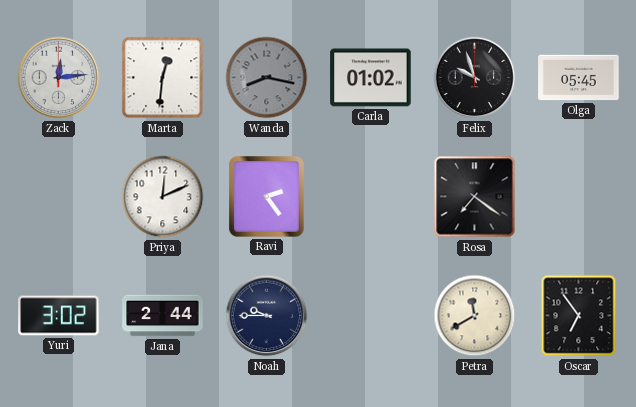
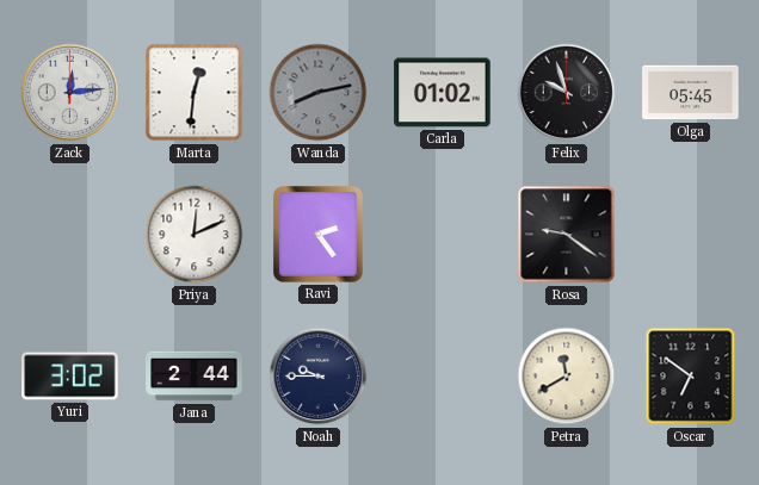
Wanda: 8:17 -> 8:13 (319, 93)
Rosa: 7:21 -> 9:21 (567, 235)
Oscar: 6:54 -> 6:51 (691, 377)
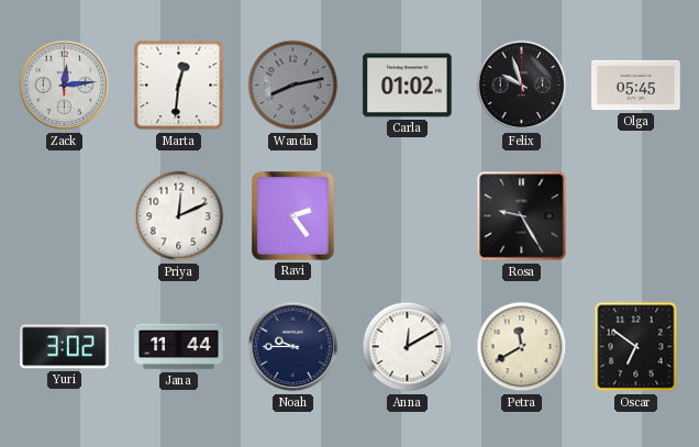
Rosa: 9:21 -> 9:25 (522, 216)
Jana: 2:44 -> 11:44 (179, 347)
Anna: none -> 12:10 (408, 347)
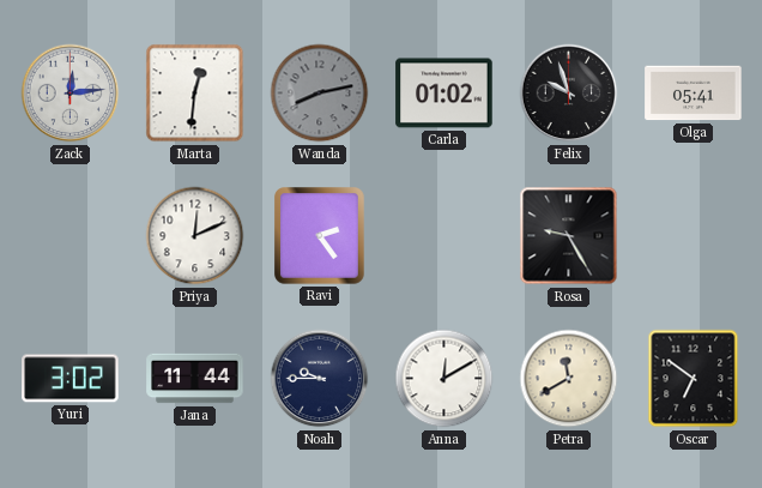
Olga: 05:45 -> 05:41 (694, 94)
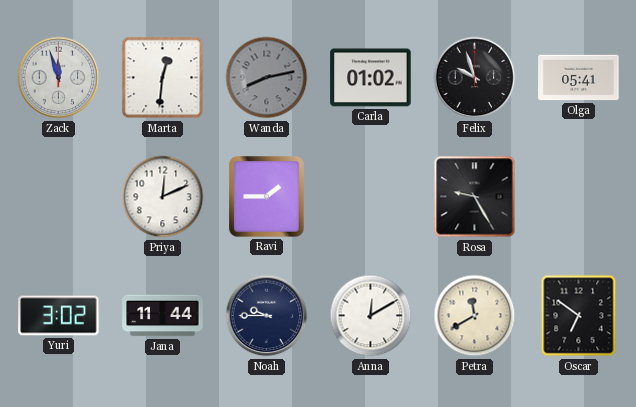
Zack: 12:14 -> 11:57 (59, 78)
Ravi: 2:24 -> 1:45 (267, 197)
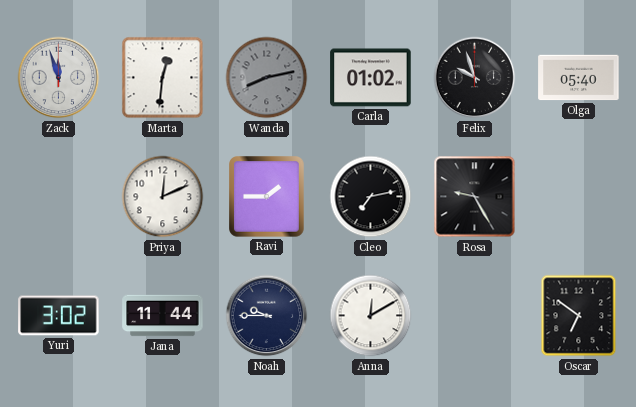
Olga: 05:41 -> 05:40 (579, 78)
Cleo: none -> 7:13 (371, 197)
Petra: 11:40 -> none (475, 316)
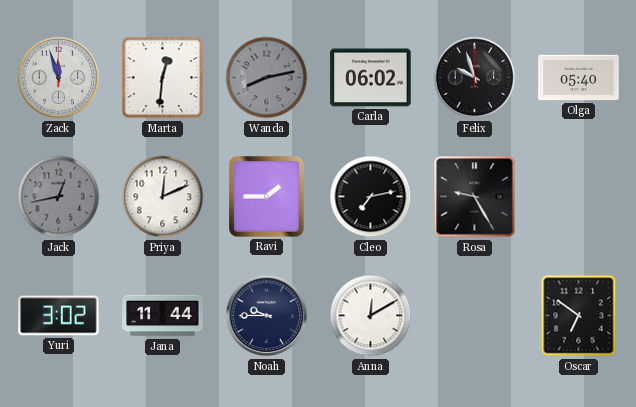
Carla: 01:02 -> 06:02 (371, 78)
Jack: none -> 12:43 (59, 197)
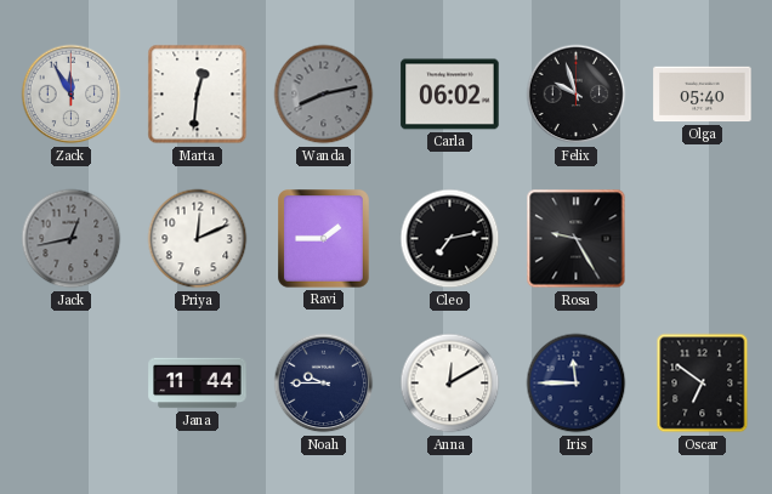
Zack: 11:57 -> 11:55 (72, 95)
Yuri: 3:02 -> none (59, 316)
Iris: none -> 11:45 (577, 384)
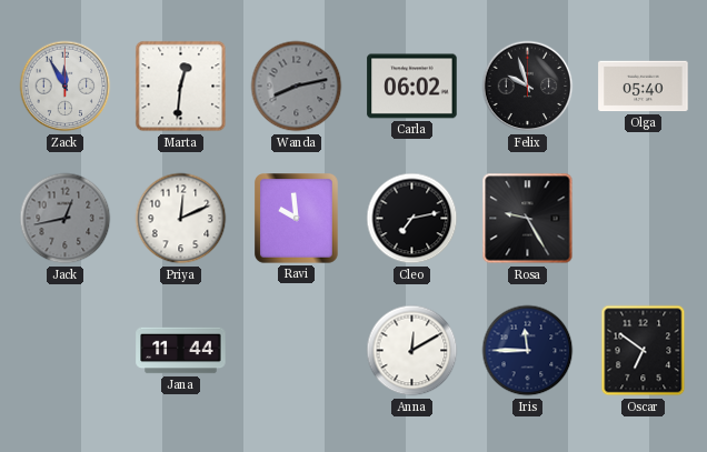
Ravi: 1:45 -> 9:59 (297, 219)
Noah: 9:45 -> none (324, 384)
